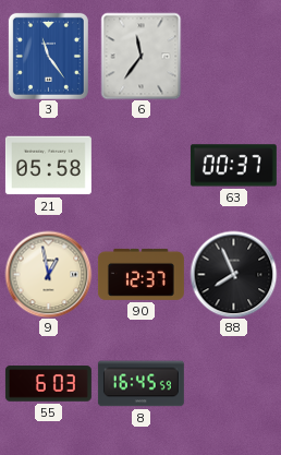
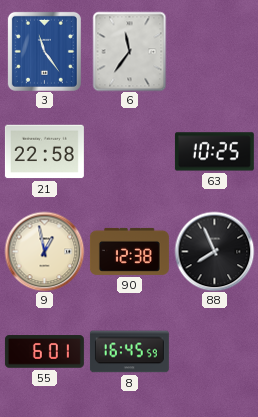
21: 05:58 -> 22:58 (44, 152)
63: 00:37 -> 10:25 (214, 152)
90: 12:37 -> 12:38 (129, 251)
55: 6:03 -> 6:01 (44, 352)
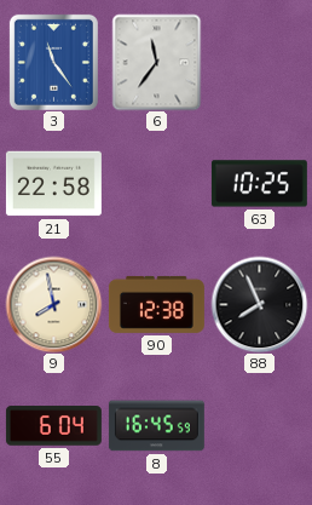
9: 12:58 -> 7:58 (53, 304)
55: 6:01 -> 6:04 (53, 426)
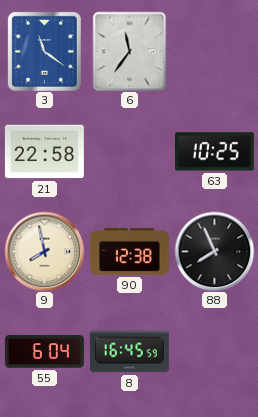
3: 11:24 -> 11:21 (44, 51)
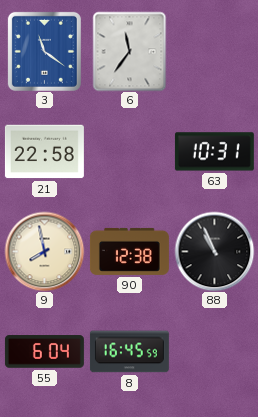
63: 10:25 -> 10:31 (214, 152)
88: 7:56 -> 10:56 (214, 251)
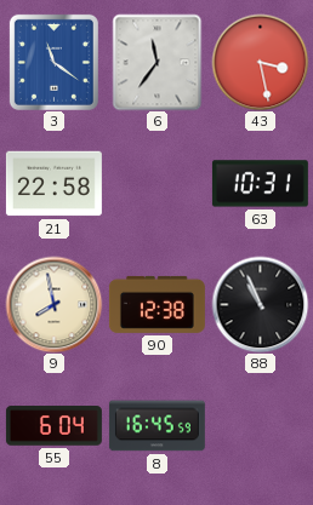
43: none -> 3:28 (260, 62)
